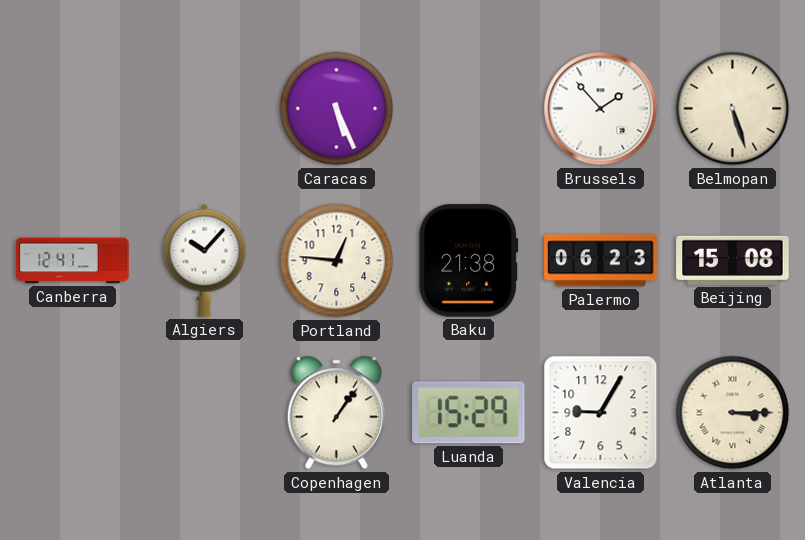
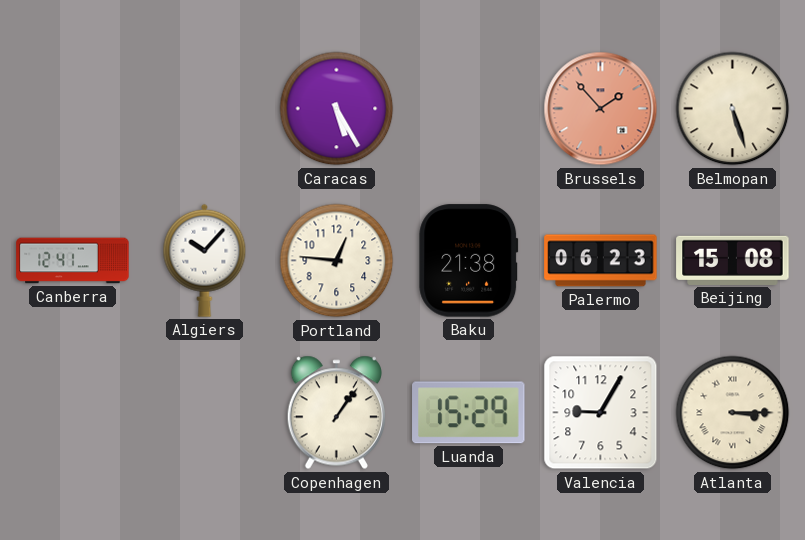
Caracas: 5:26 -> 5:25 (337, 109)
Brussels dial: white -> salmon (601, 109)
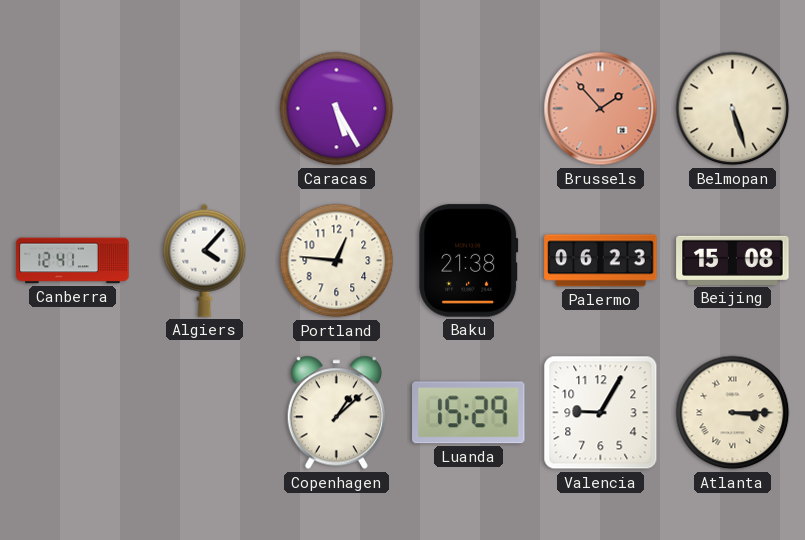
Algiers: 10:07 -> 4:07 (205, 260)
Copenhagen: 1:06 -> 1:08 (336, 413)
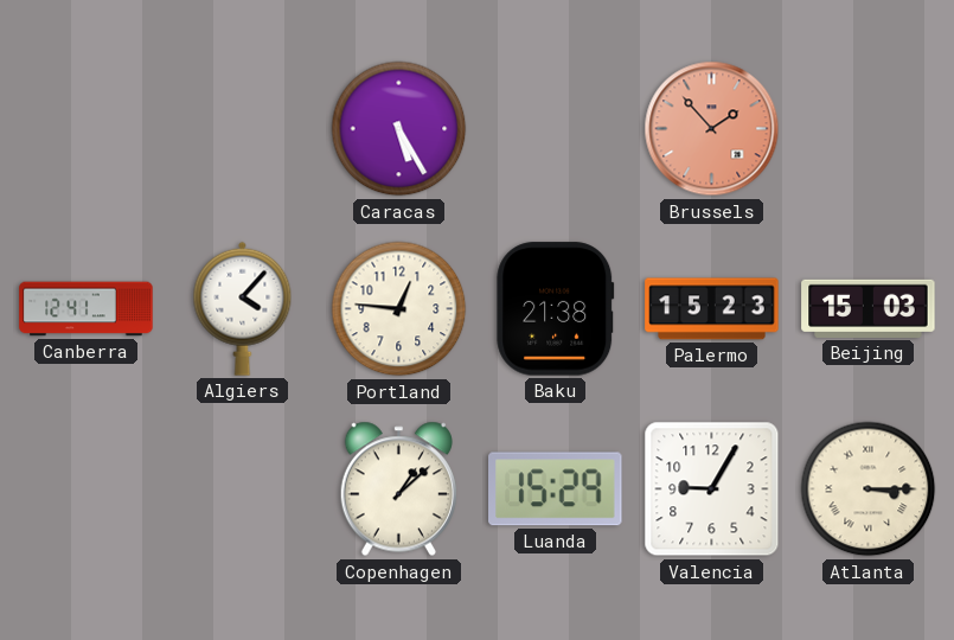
Belmopan: 5:27 -> none (733, 109)
Palermo: 06:23 -> 15:23 (712, 309)
Beijing: 15:08 -> 15:03 (869, 308)
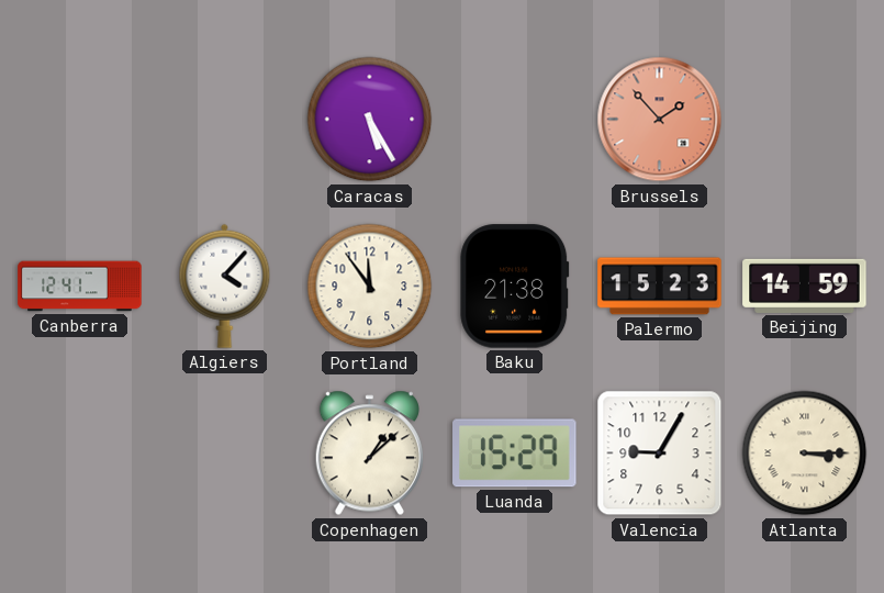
Portland: 12:46 -> 11:54 (370, 287)
Beijing: 15:03 -> 14:59 (805, 286)
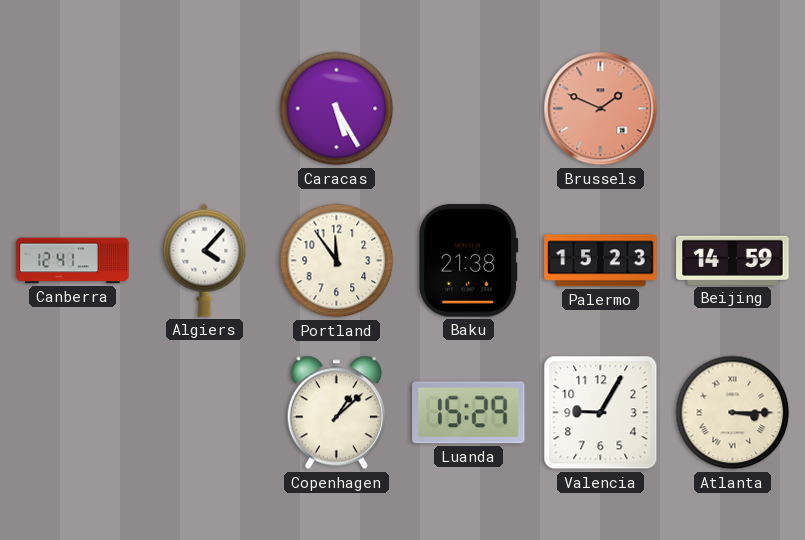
Brussels: 1:53 -> 1:49 (601, 109)
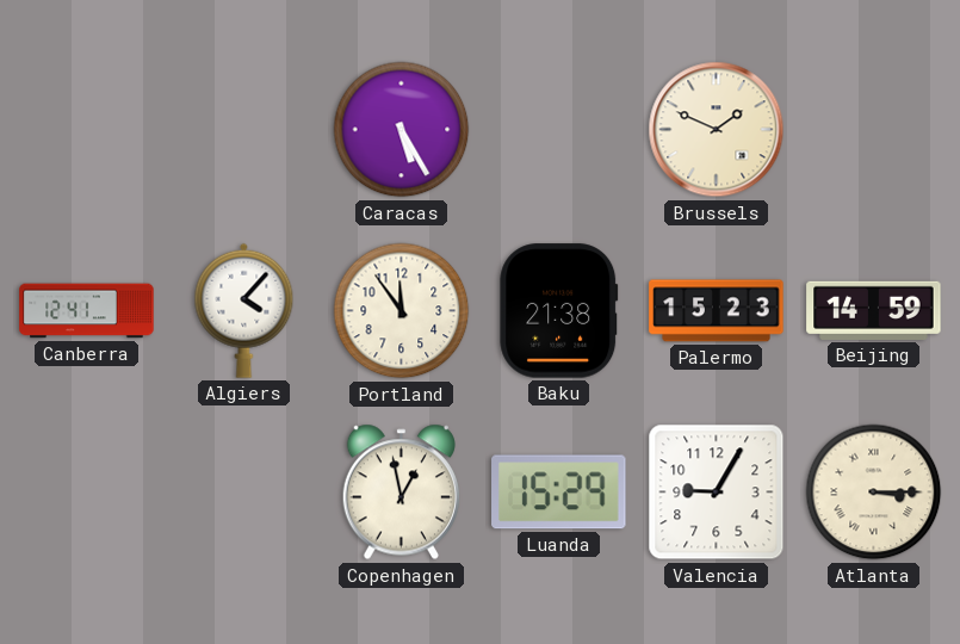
Brussels dial: salmon -> cream (717, 130)
Copenhagen: 1:08 -> 12:58 (401, 493)
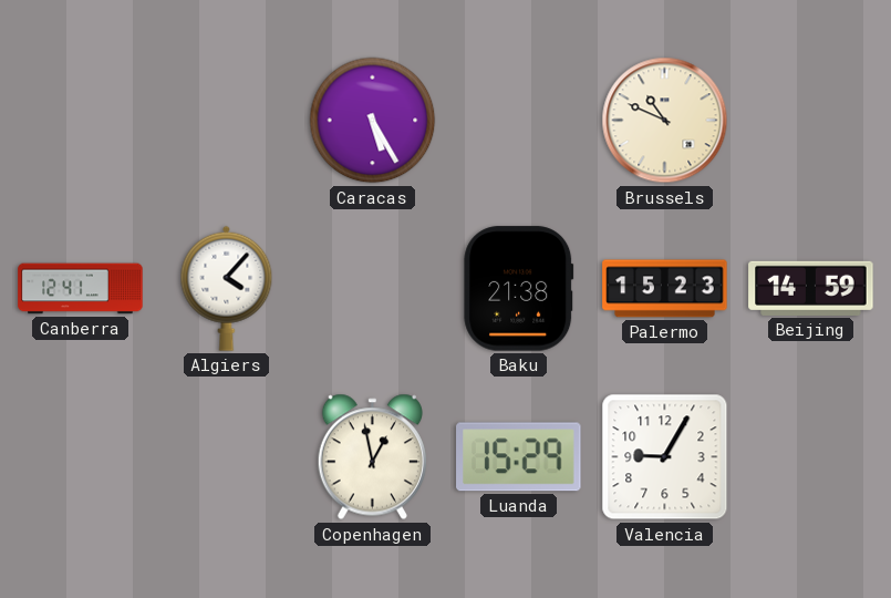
Brussels: 1:49 -> 10:49 (665, 121)
Portland: 11:54 -> none (402, 311)
Atlanta: 3:15 -> none (874, 493)
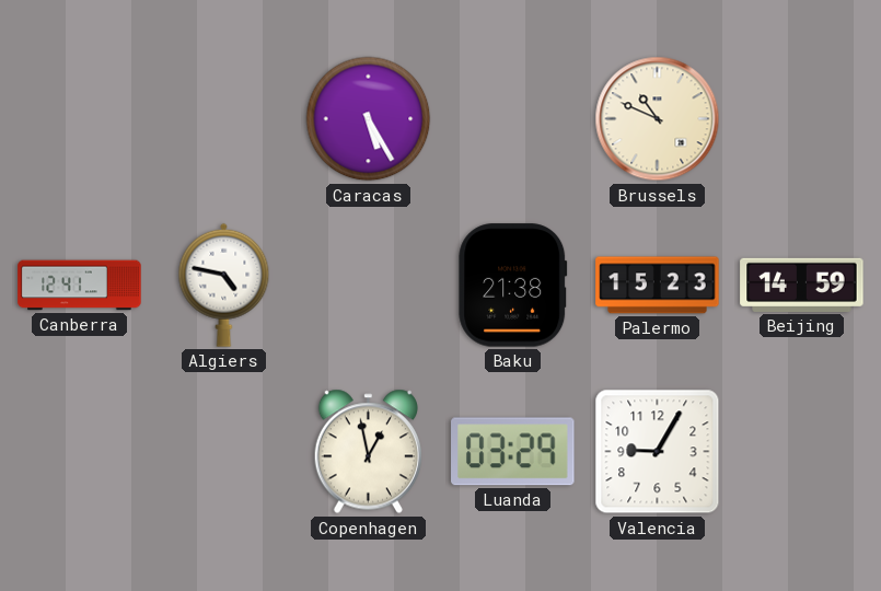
Algiers: 4:07 -> 4:47 (224, 285)
Luanda: 15:29 -> 03:29 (513, 452)
